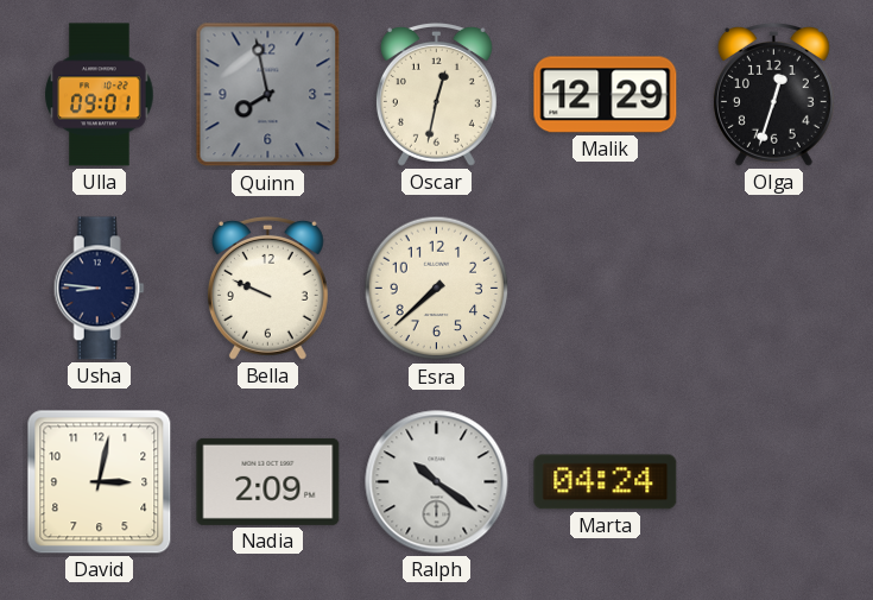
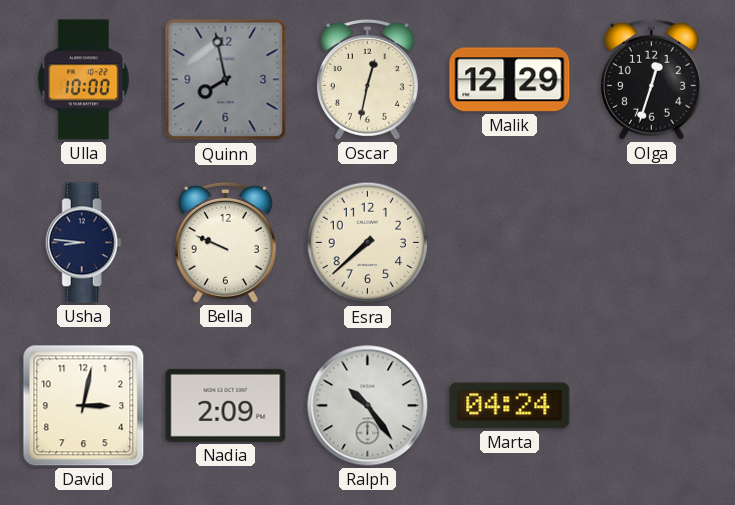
Ulla: 09:01 -> 10:00 (84, 80)
Ralph: 10:21 -> 10:24 (368, 406)
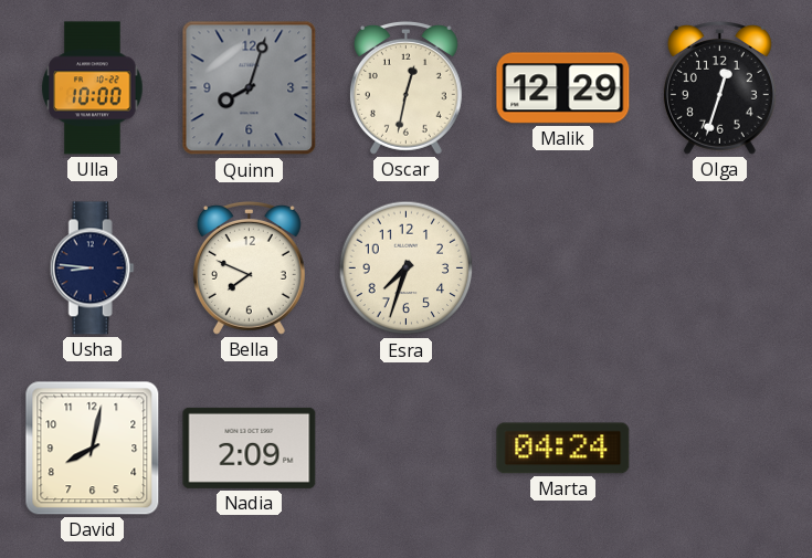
Quinn: 7:58 -> 8:03 (250, 88)
Bella: 9:49 -> 7:49 (249, 267)
Esra: 7:38 -> 7:33 (407, 269)
David: 3:02 -> 8:02 (93, 449)
Ralph: 10:24 -> none (368, 406)
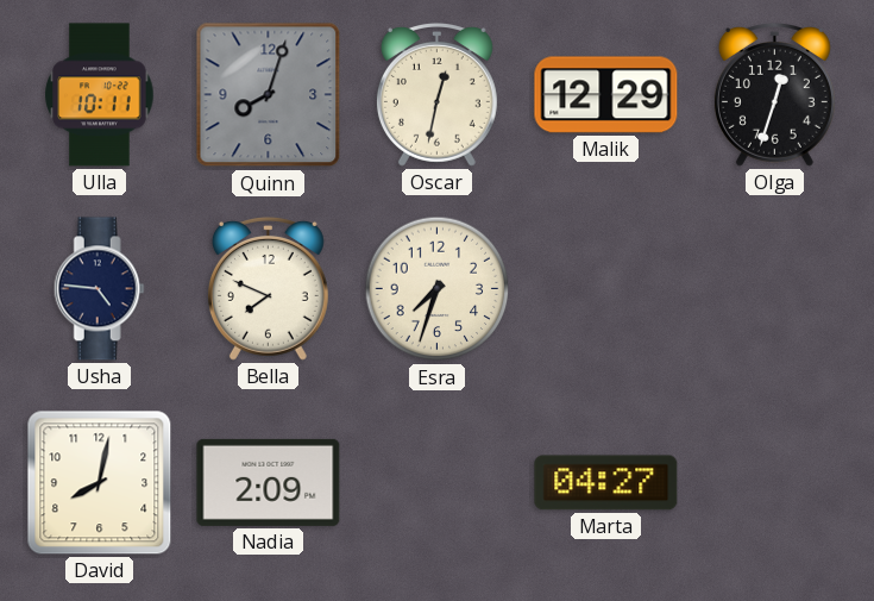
Ulla: 10:00 -> 10:11 (100, 95)
Usha: 8:46 -> 4:46 (99, 289)
Marta: 04:24 -> 04:27 (606, 483)
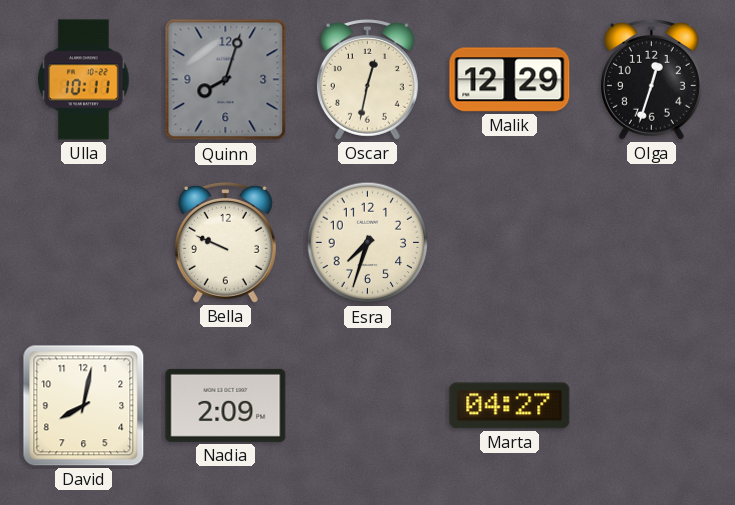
Usha: 4:46 -> none (99, 289)
Bella: 7:49 -> 9:49 (225, 242)
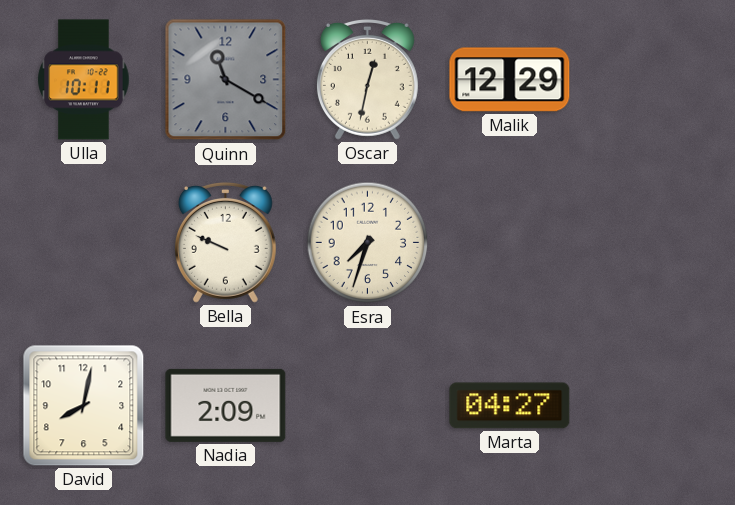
Quinn: 8:03 -> 11:20 (226, 80)
Olga: 12:33 -> none (651, 79)
